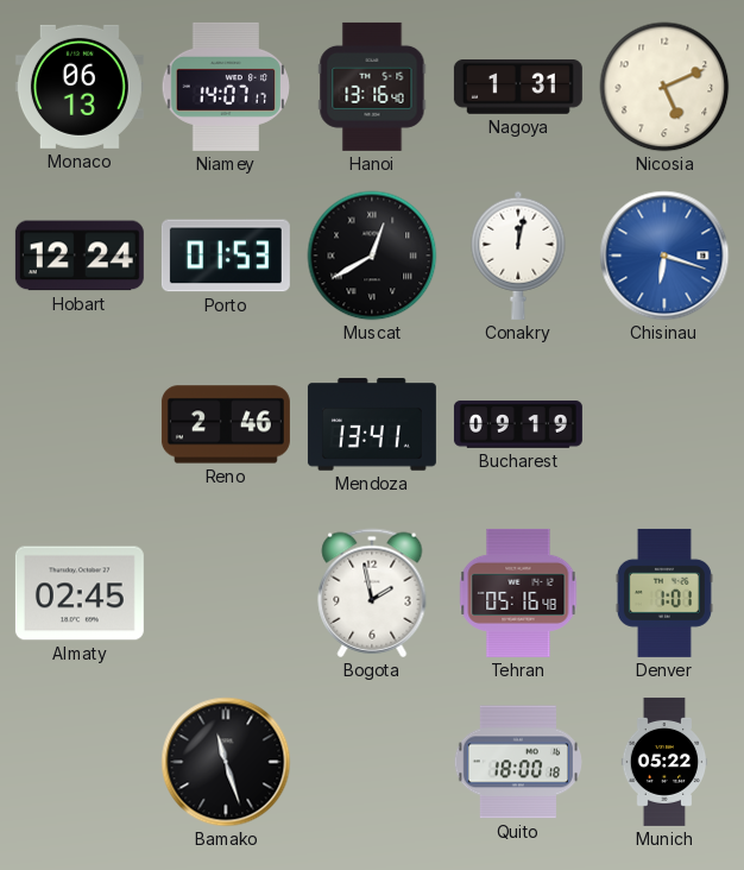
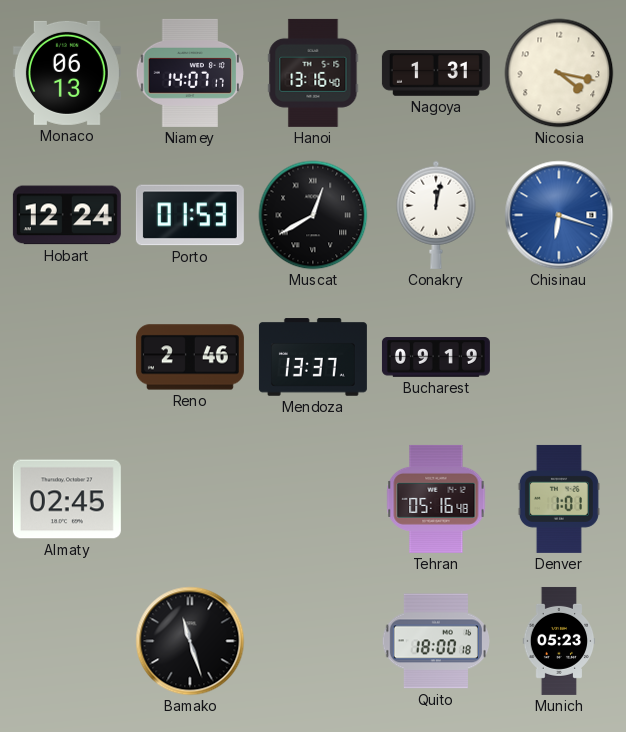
Nicosia: 5:11 -> 4:17 (559, 73)
Mendoza: 13:41 -> 13:37 (313, 357)
Bogota: 1:58 -> none (372, 593)
Munich: 05:22 -> 05:23 (559, 641)
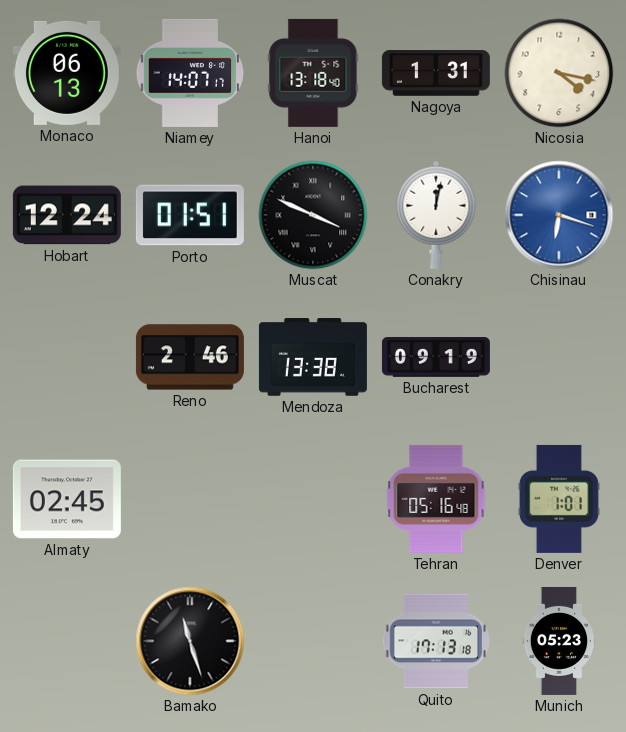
Hanoi: 13:16 -> 13:18 (313, 73)
Porto: 01:53 -> 01:51 (190, 215)
Muscat: 12:40 -> 3:49 (313, 215)
Mendoza: 13:37 -> 13:38 (313, 357)
Quito: 18:00 -> 17:13 (435, 641)
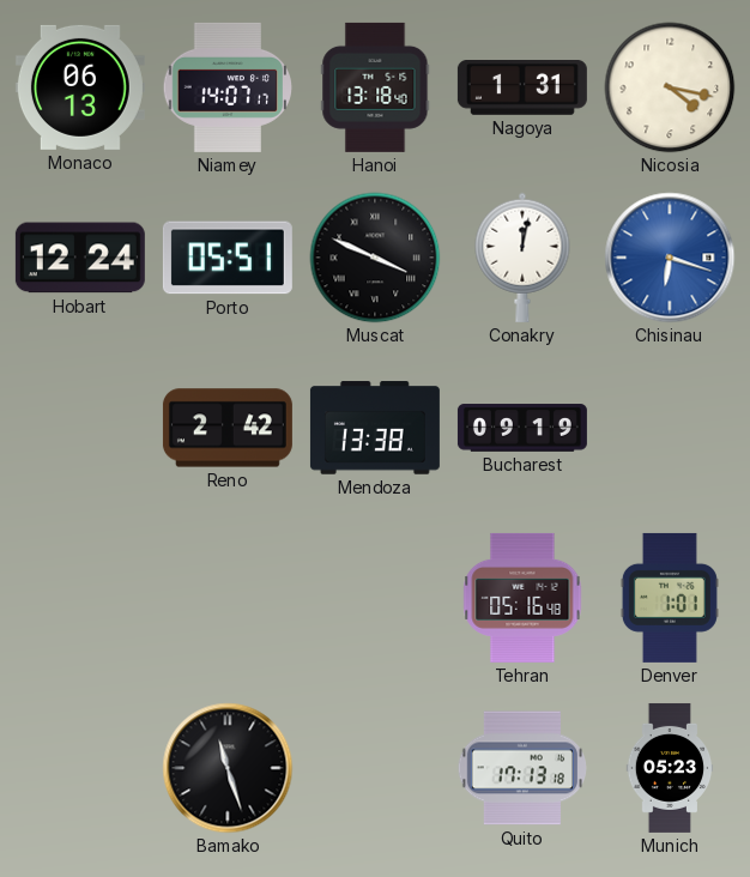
Porto: 01:51 -> 05:51 (228, 258)
Reno: 2:46 -> 2:42 (228, 428)
Almaty: 02:45 -> none (67, 499)
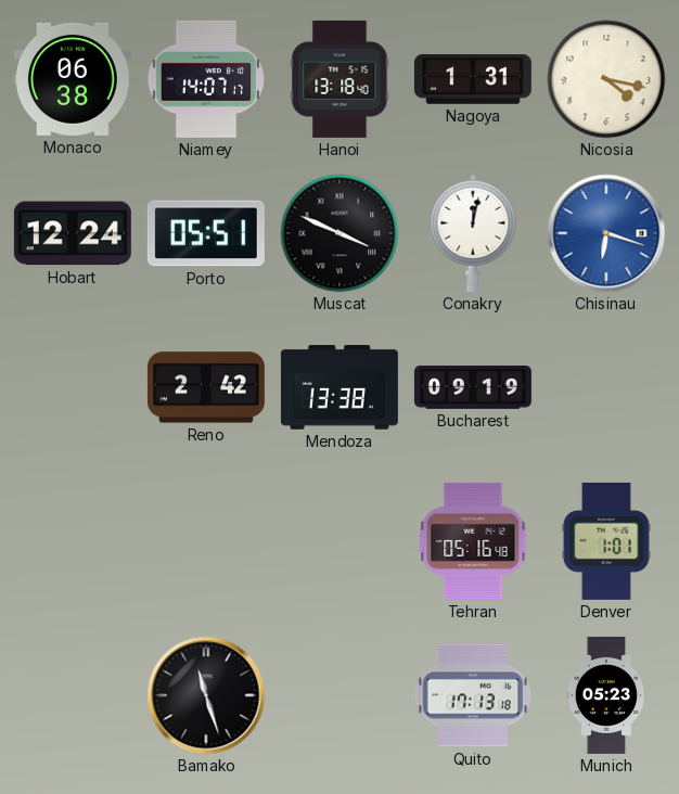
Monaco: 06:13 -> 06:38 (73, 79)
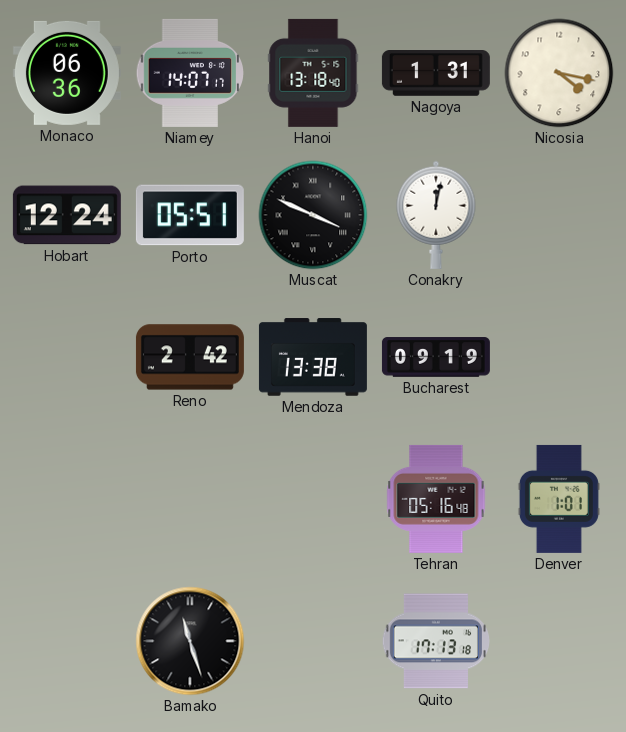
Monaco: 06:38 -> 06:36 (67, 73)
Chisinau: 6:18 -> none (606, 233)
Munich: 05:23 -> none (606, 695)
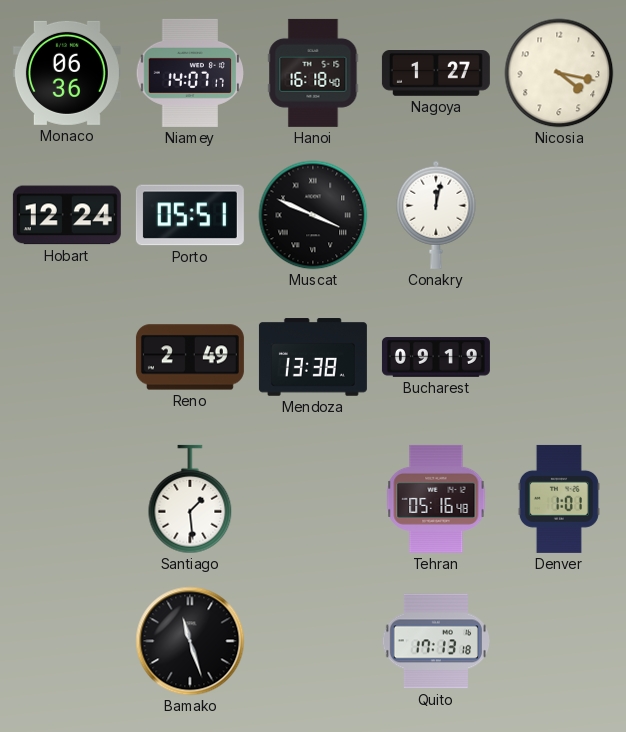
Hanoi: 13:18 -> 16:18 (313, 73)
Nagoya: 1:31 -> 1:27 (436, 74)
Reno: 2:42 -> 2:49 (190, 357)
Santiago: none -> 1:29 (190, 499)
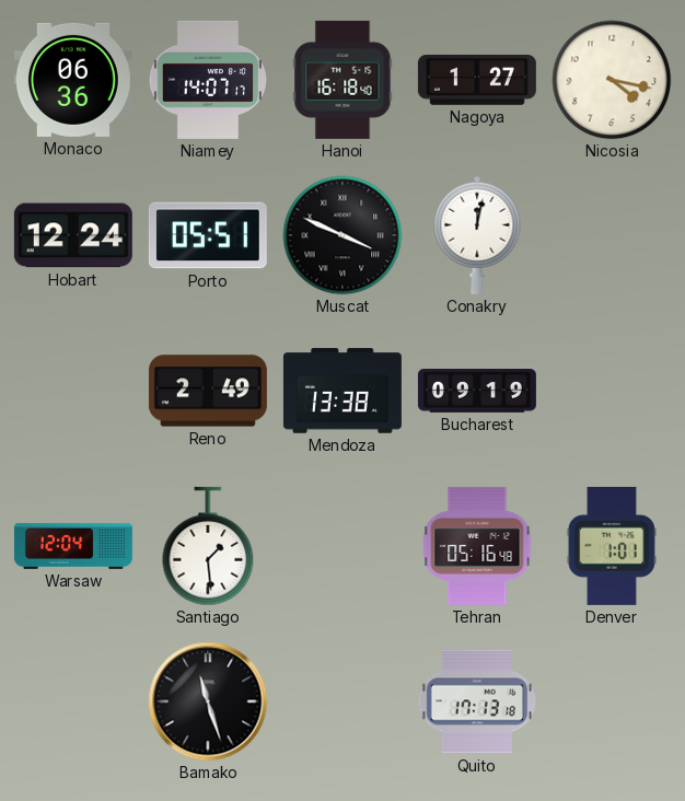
Warsaw: none -> 12:04 (73, 546)
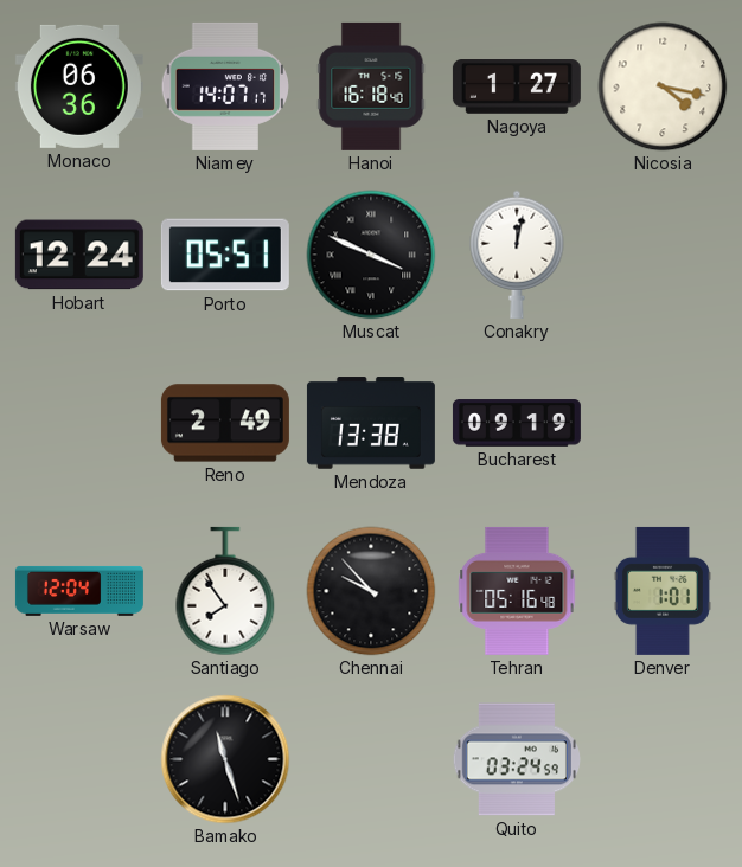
Santiago: 1:29 -> 7:54 (225, 591)
Chennai: none -> 9:53 (371, 591)
Quito: 17:13 -> 03:24 (516, 759)
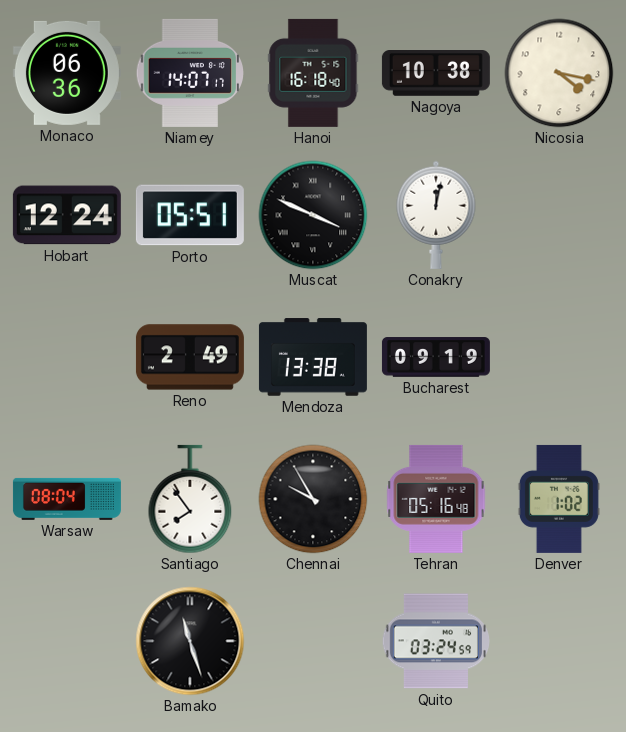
Nagoya: 1:27 -> 10:38 (436, 74)
Warsaw: 12:04 -> 08:04 (67, 499)
Chennai: 9:53 -> 9:55 (313, 499)
Denver: 1:01 -> 1:02 (559, 499)
